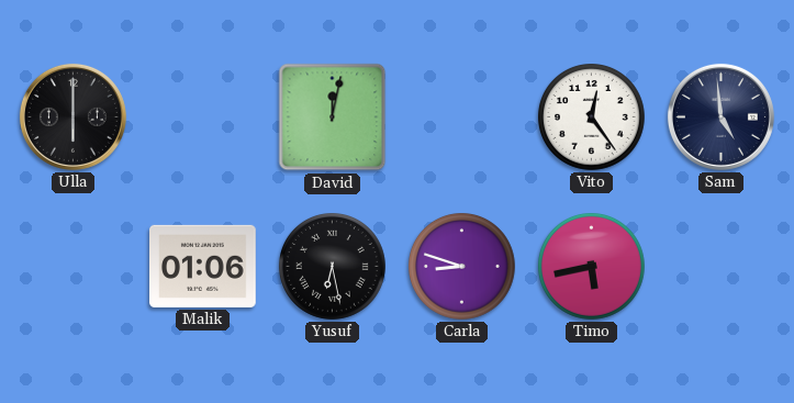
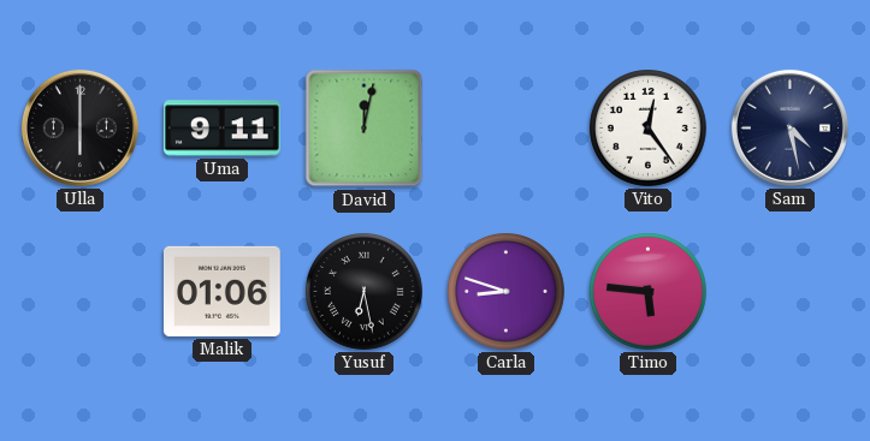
Uma: none -> 9:11 (223, 129)
Sam: 4:59 -> 4:28 (789, 127)
Timo: 5:43 -> 5:46 (649, 292)
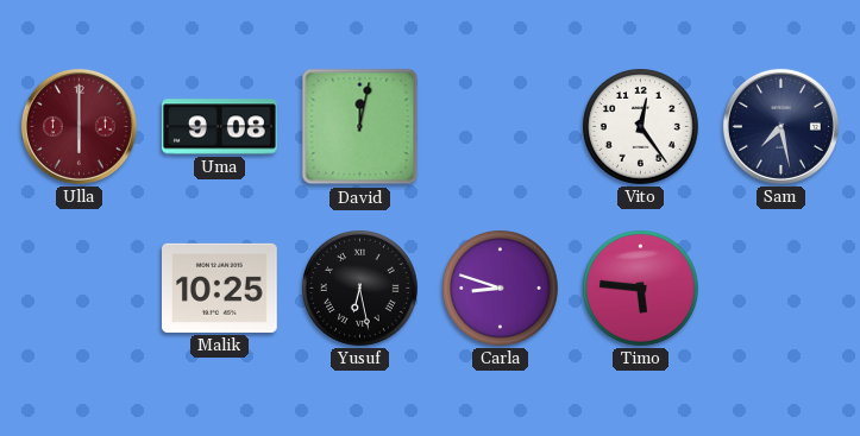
Ulla dial: black -> burgundy (79, 126)
Uma: 9:11 -> 9:08 (220, 127)
Sam: 4:28 -> 7:28 (780, 126)
Malik: 01:06 -> 10:25 (220, 287)
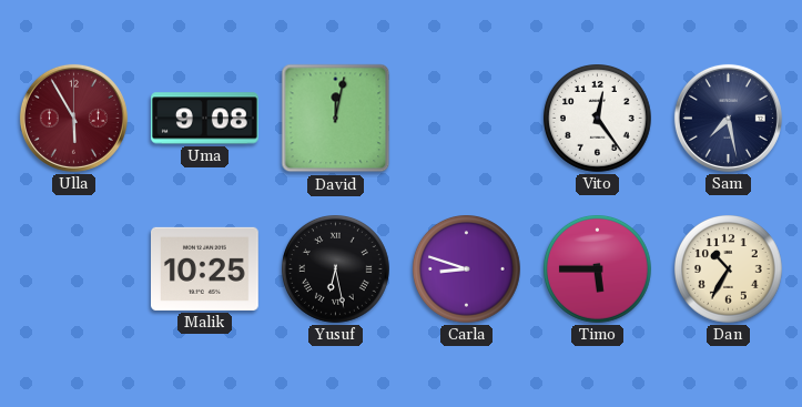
Ulla: 6:00 -> 5:55 (73, 118)
Timo: 5:46 -> 5:45 (598, 269)
Dan: none -> 10:35 (729, 269)
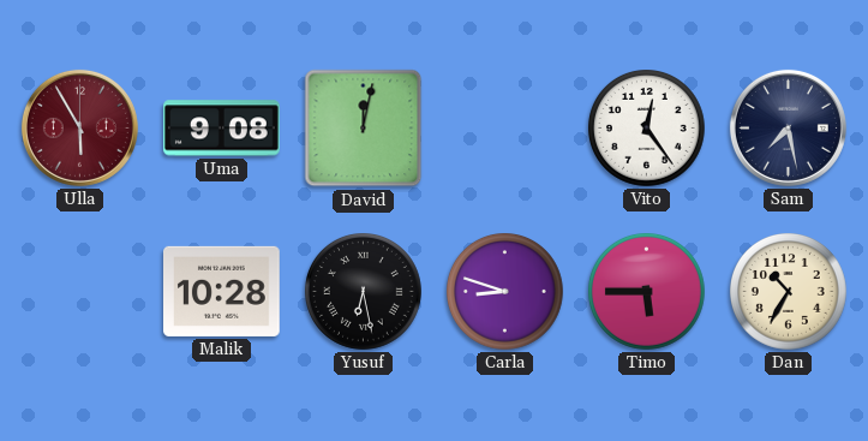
Malik: 10:25 -> 10:28 (222, 291)
